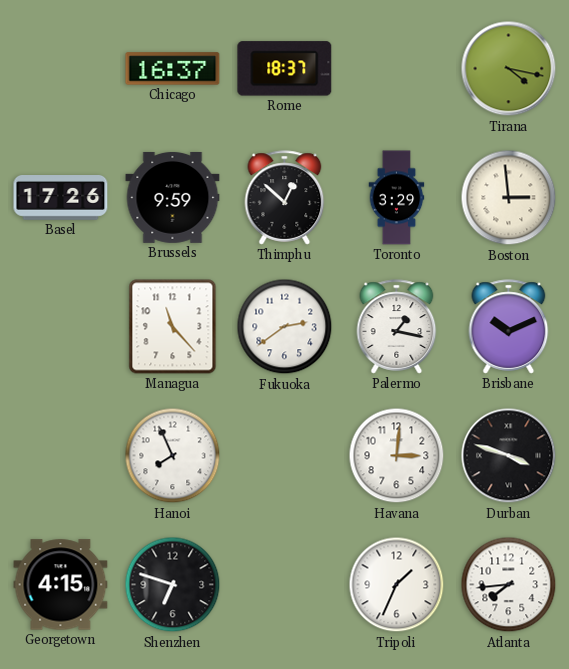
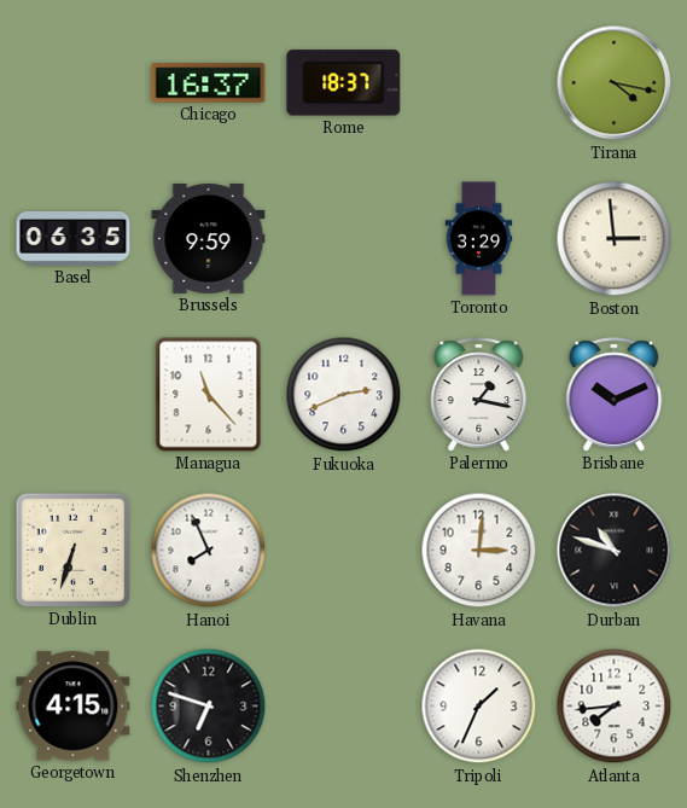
Basel: 17:26 -> 06:35 (74, 239)
Thimphu: 12:52 -> none (285, 198)
Fukuoka: 2:39 -> 2:41 (344, 395)
Dublin: none -> 6:33 (72, 550)
Durban: 3:48 -> 10:48 (615, 551)
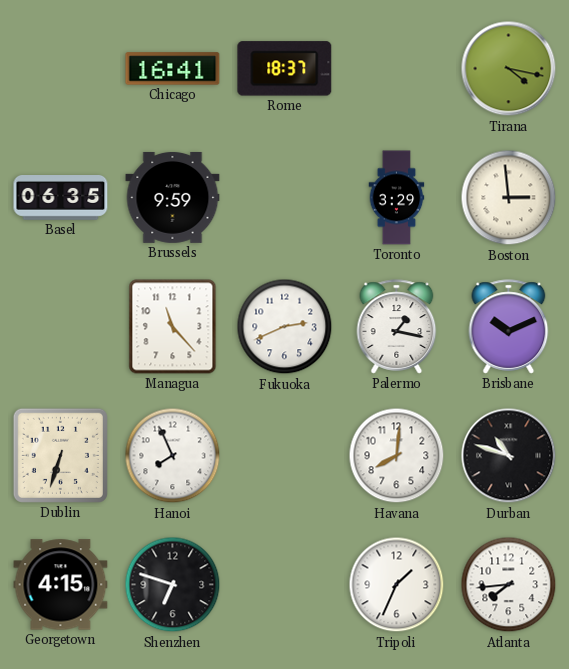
Chicago: 16:37 -> 16:41 (173, 69)
Havana: 3:01 -> 8:01 (397, 456)
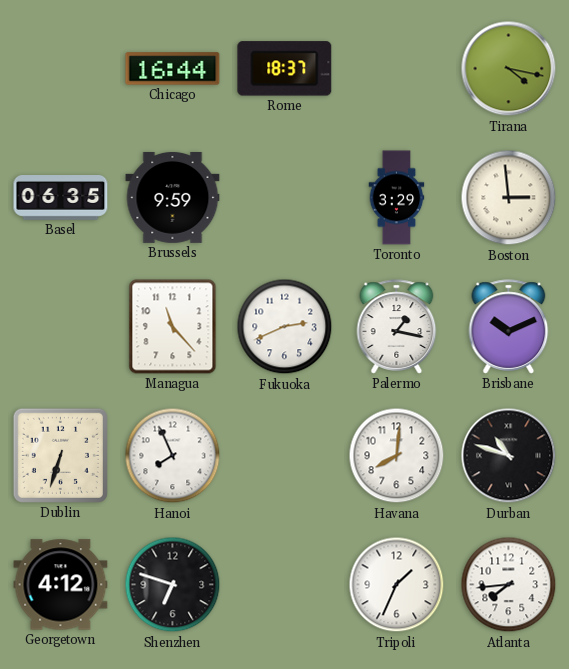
Chicago: 16:41 -> 16:44 (173, 69)
Georgetown: 4:15 -> 4:12 (61, 585)
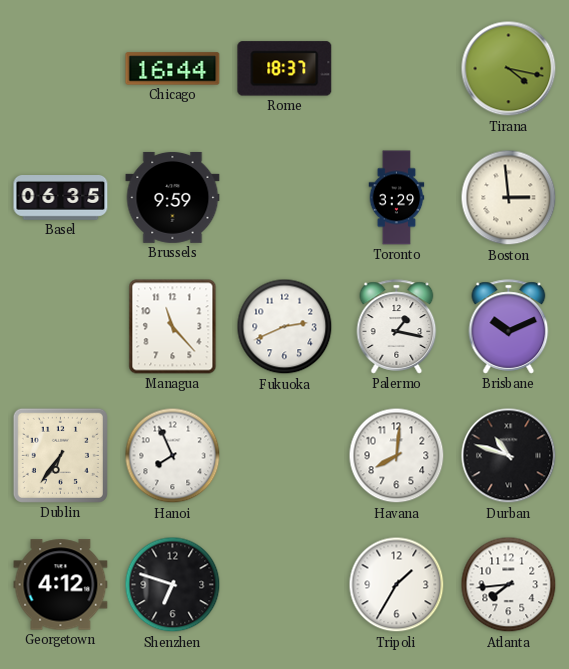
Dublin: 6:33 -> 6:36 (60, 455)
Tripoli: 1:34 -> 1:35 (397, 585)
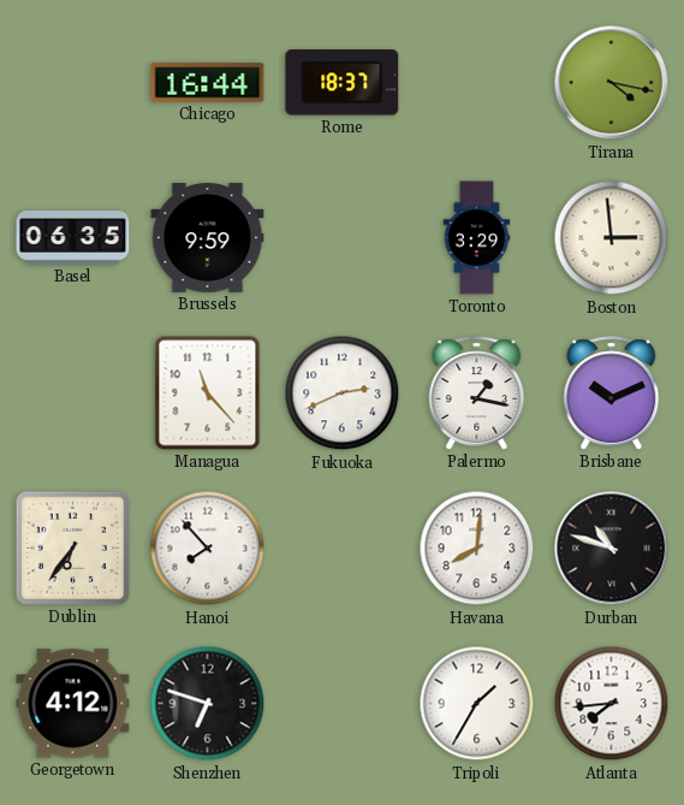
Hanoi: 7:56 -> 7:53 (208, 549)
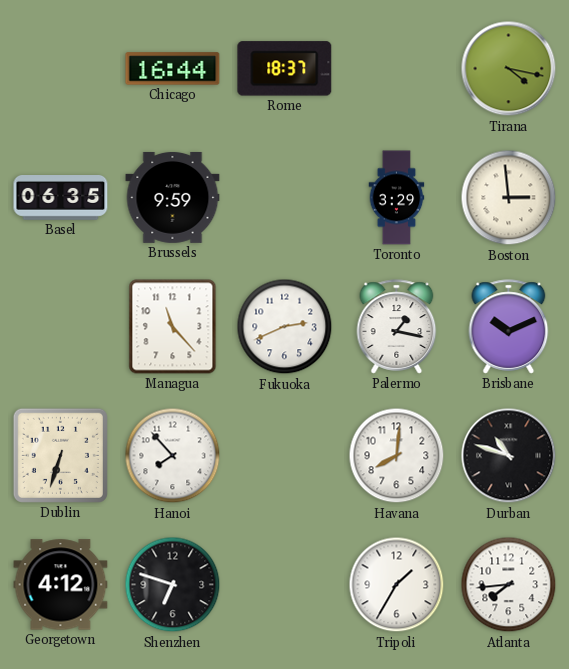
Dublin: 6:36 -> 6:33 (60, 455)
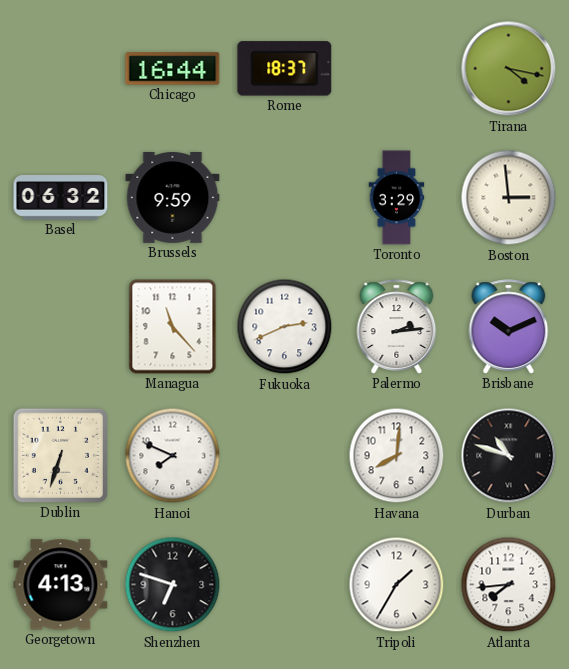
Basel: 06:35 -> 06:32 (61, 198)
Palermo: 1:17 -> 2:14 (397, 327)
Hanoi: 7:53 -> 7:49 (173, 456)
Georgetown: 4:12 -> 4:13 (61, 585)
